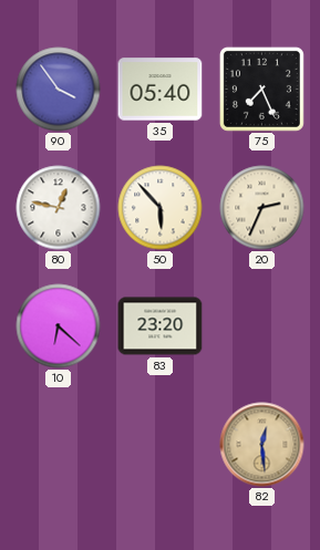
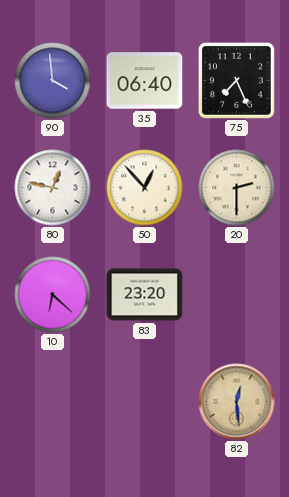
90: 3:54 -> 3:59 (53, 81)
35: 05:40 -> 06:40 (145, 81)
50: 5:53 -> 12:53 (145, 188)
20: 2:34 -> 2:30 (237, 188)
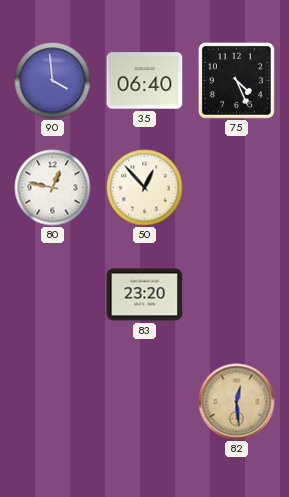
75: 7:26 -> 4:26 (236, 80)
20: 2:30 -> none (237, 188)
10: 6:22 -> none (53, 295)
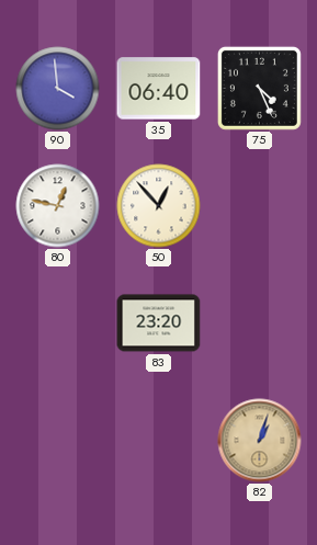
82: 12:29 -> 1:03 (260, 441)
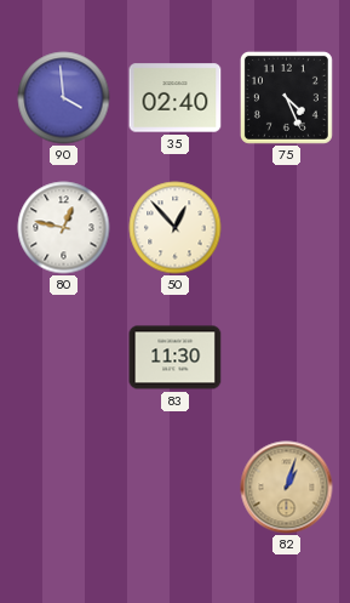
35: 06:40 -> 02:40 (176, 98)
83: 23:20 -> 11:30 (176, 358)
